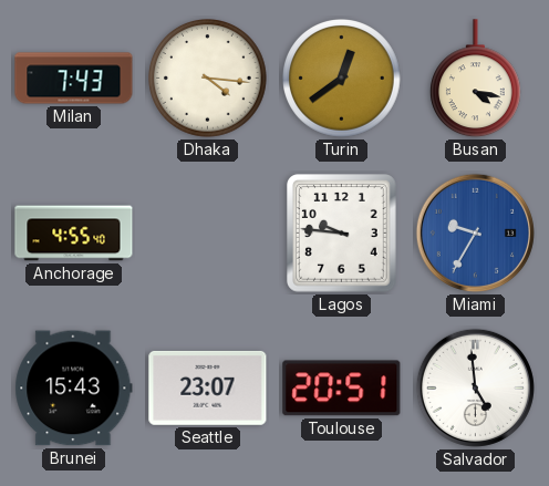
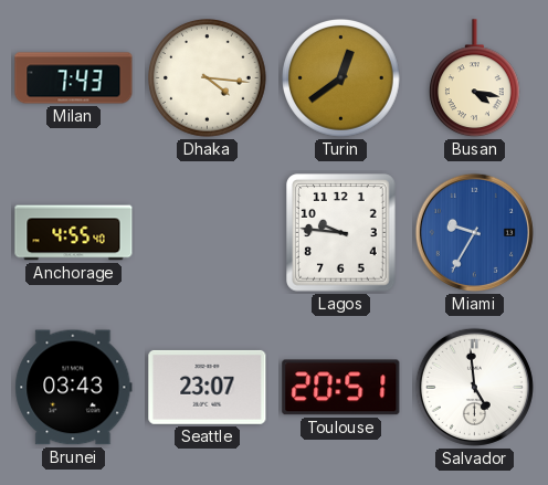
Brunei: 15:43 -> 03:43 (74, 388)
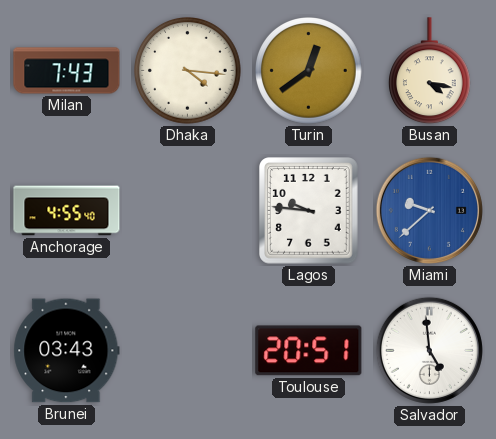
Miami: 9:35 -> 9:38 (429, 210)
Seattle: 23:07 -> none (208, 387)
